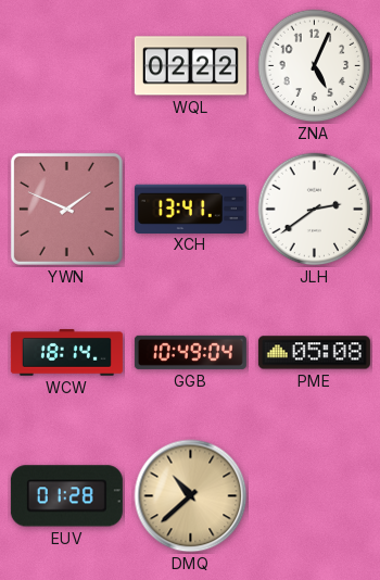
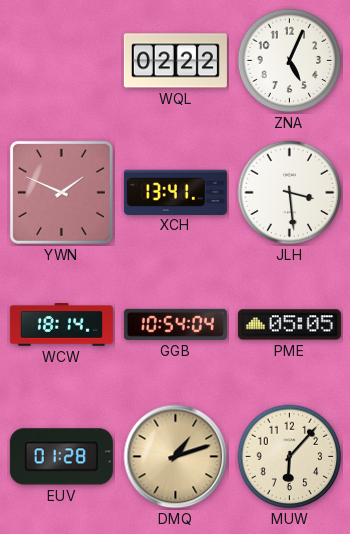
JLH: 2:39 -> 3:29 (290, 193)
GGB: 10:49 -> 10:54 (175, 324)
PME: 05:08 -> 05:05 (289, 325)
DMQ: 10:38 -> 1:12 (176, 457)
MUW: none -> 6:07 (290, 457)
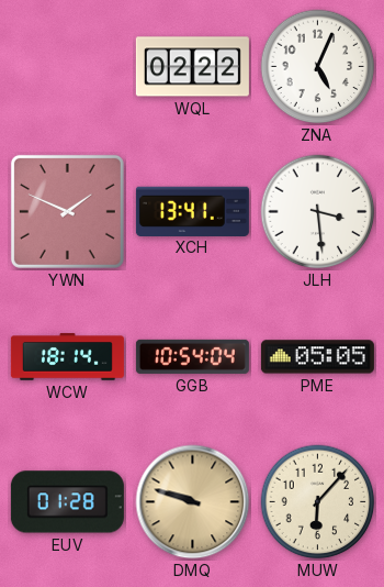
DMQ: 1:12 -> 9:48 (193, 502)
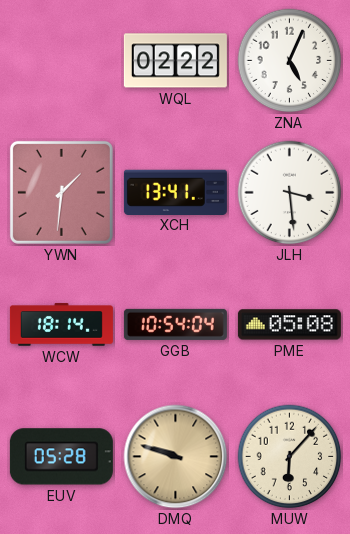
YWN: 1:49 -> 1:31 (61, 192)
PME: 05:05 -> 05:08 (289, 325)
EUV: 01:28 -> 05:28 (61, 457)
